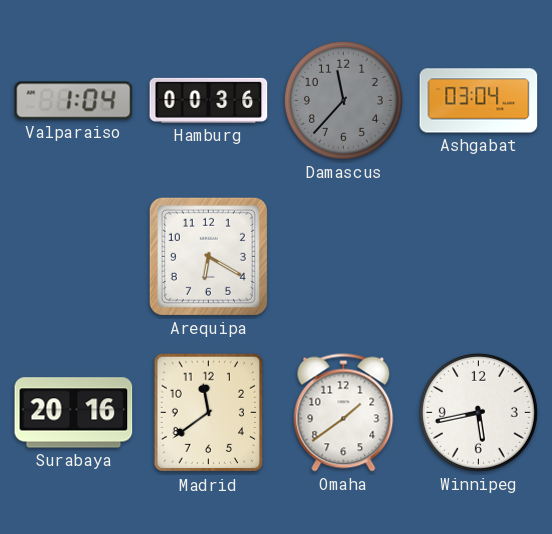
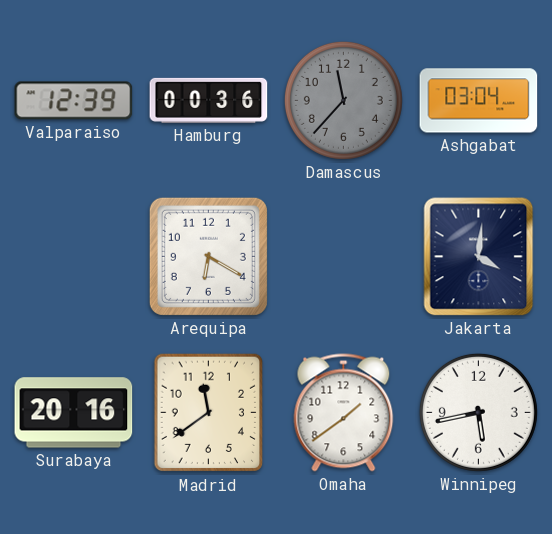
Valparaiso: 1:04 -> 12:39 (74, 101)
Jakarta: none -> 4:01 (479, 257)
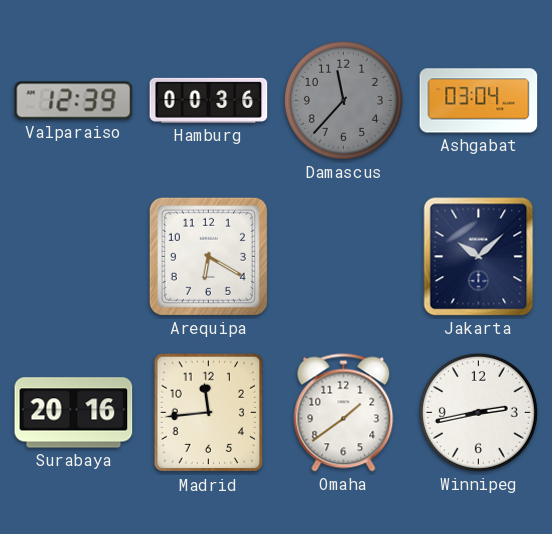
Jakarta: 4:01 -> 10:08 (479, 257)
Madrid: 11:39 -> 11:44 (209, 413)
Winnipeg: 5:43 -> 2:43 (478, 412)
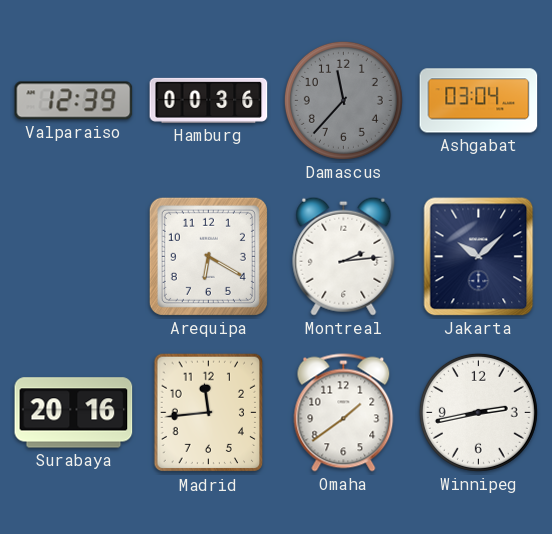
Montreal: none -> 2:14 (344, 256)
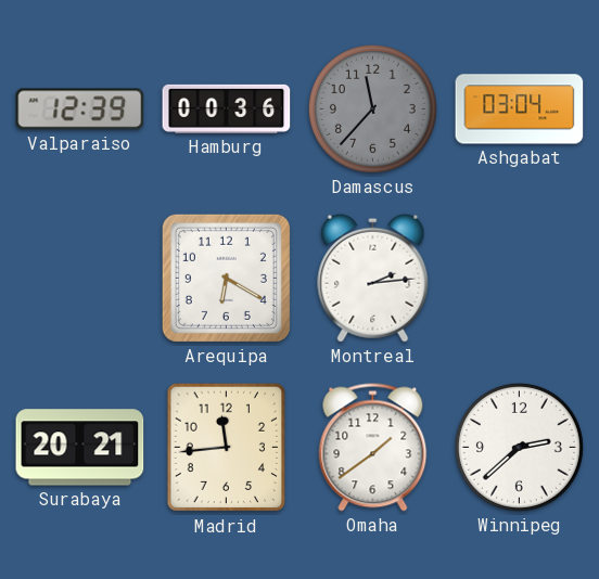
Jakarta: 10:08 -> none (479, 257)
Surabaya: 20:16 -> 20:21 (80, 448)
Winnipeg: 2:43 -> 2:38 (519, 447)
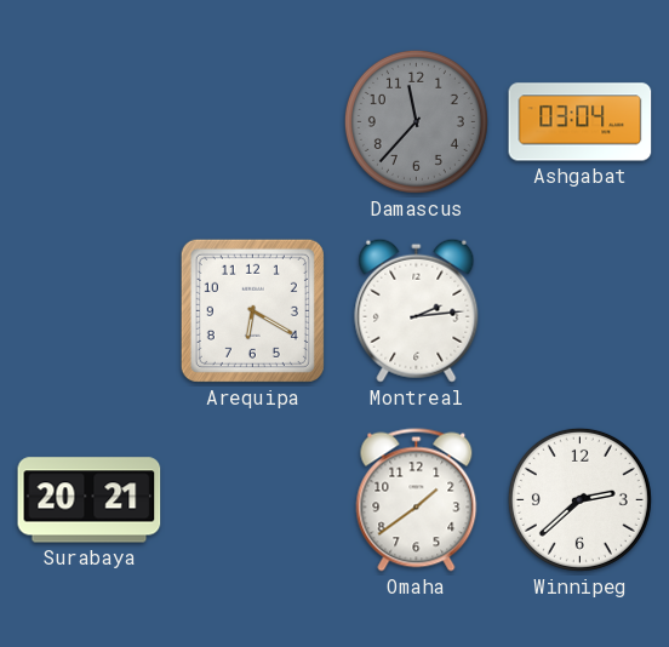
Valparaiso: 12:39 -> none (80, 110)
Hamburg: 00:36 -> none (227, 108)
Madrid: 11:44 -> none (227, 448)
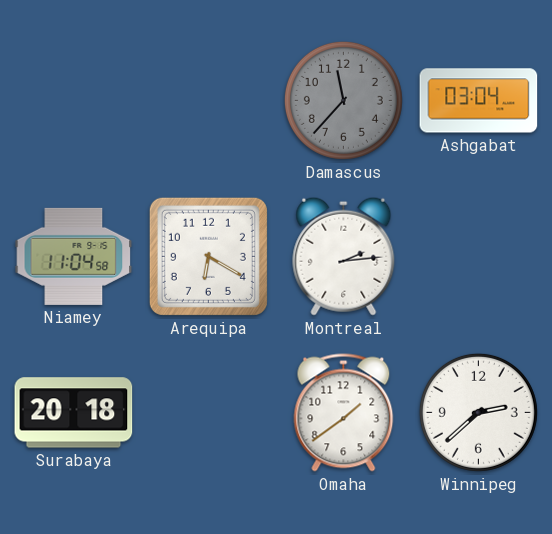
Niamey: none -> 11:04 (74, 256)
Surabaya: 20:21 -> 20:18 (74, 413)
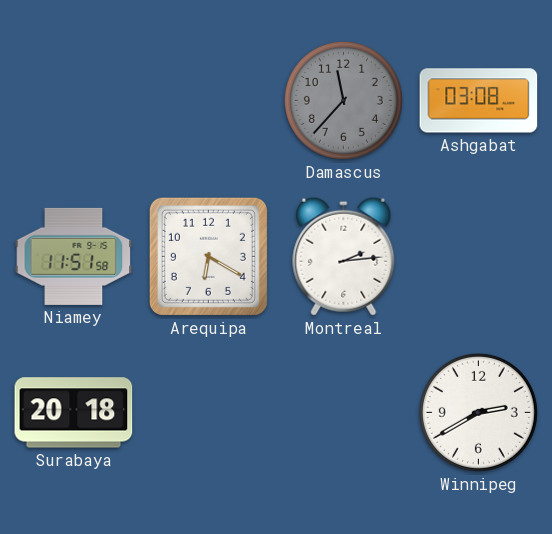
Ashgabat: 03:04 -> 03:08 (479, 101)
Niamey: 11:04 -> 11:51 (74, 256)
Omaha: 1:39 -> none (344, 413)
Winnipeg: 2:38 -> 2:40 (478, 412)
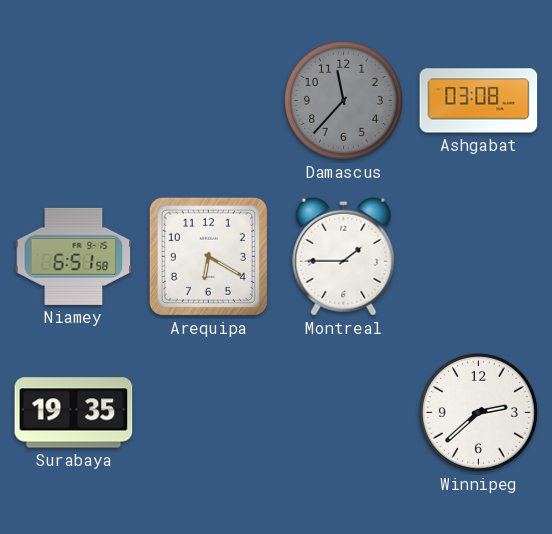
Niamey: 11:51 -> 6:51 (74, 256)
Montreal: 2:14 -> 1:45 (344, 256)
Surabaya: 20:18 -> 19:35 (74, 413)
Winnipeg: 2:40 -> 2:38 (478, 412)
